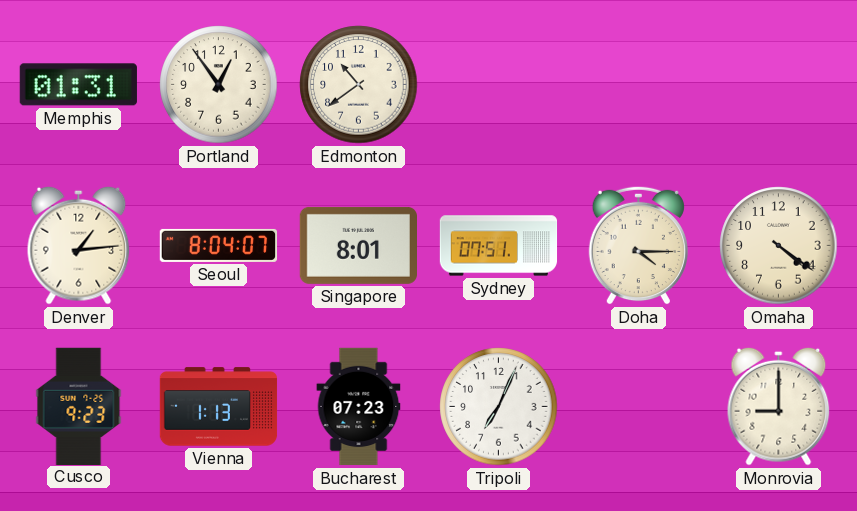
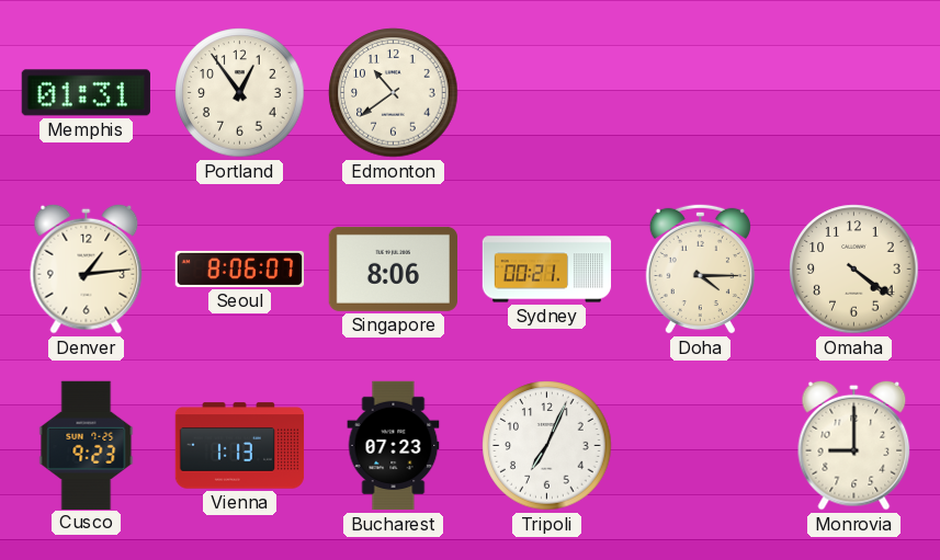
Seoul: 8:04 -> 8:06 (240, 268)
Singapore: 8:01 -> 8:06 (393, 268)
Sydney: 07:51 -> 00:21 (547, 270)
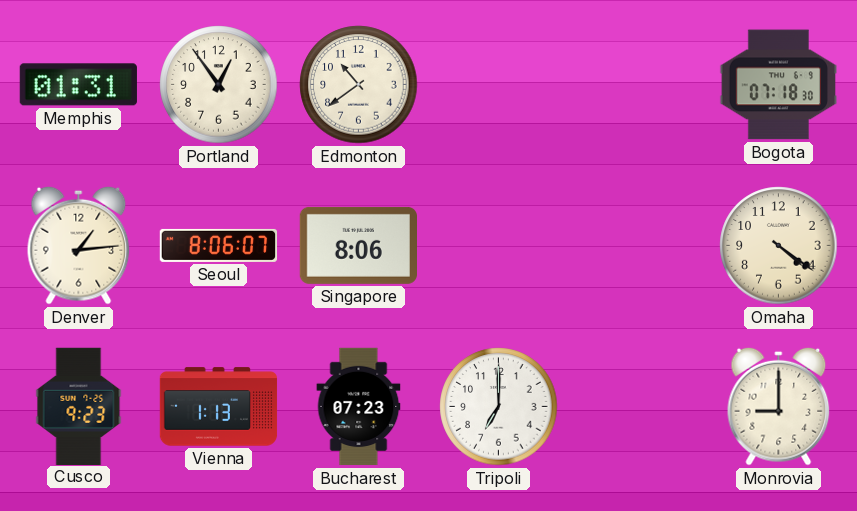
Bogota: none -> 07:18 (778, 85)
Sydney: 00:21 -> none (547, 270)
Doha: 4:15 -> none (700, 268)
Tripoli: 7:04 -> 7:00 (499, 407)
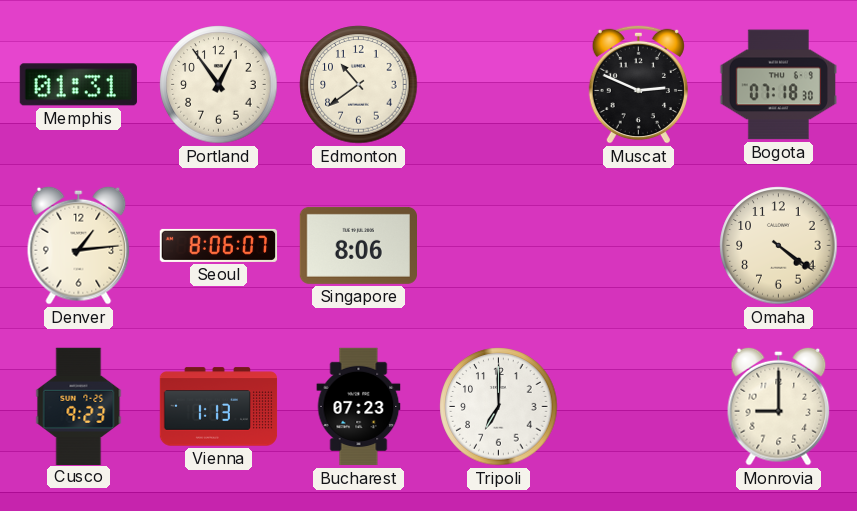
Muscat: none -> 2:49 (638, 84)
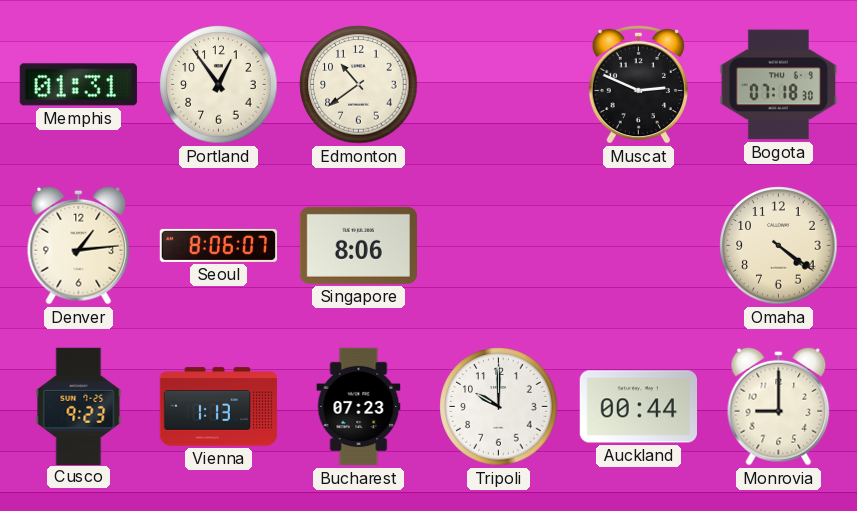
Tripoli: 7:00 -> 10:00 (499, 407)
Auckland: none -> 00:44 (638, 407)
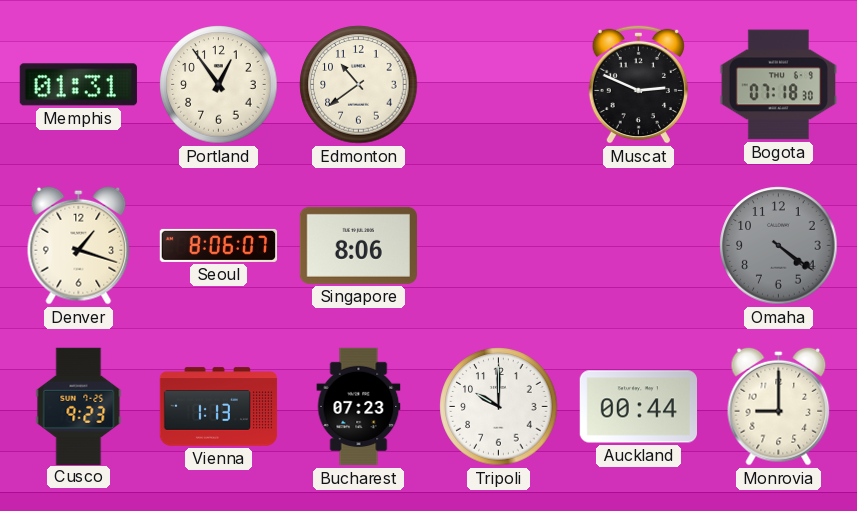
Denver: 1:14 -> 1:18 (79, 245)
Omaha dial: cream -> grey (779, 246)
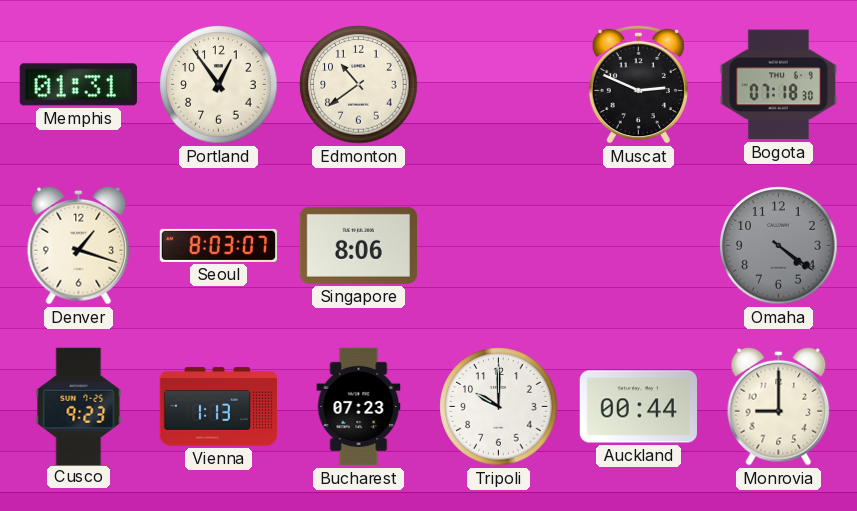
Seoul: 8:06 -> 8:03 (219, 245)
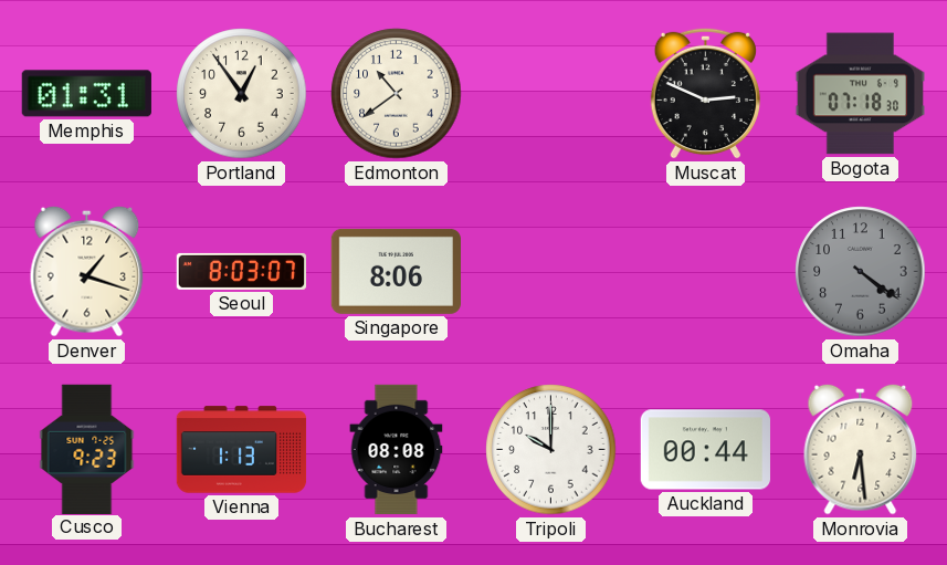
Bucharest: 07:23 -> 08:08 (397, 450)
Monrovia: 9:00 -> 6:29 (861, 449)
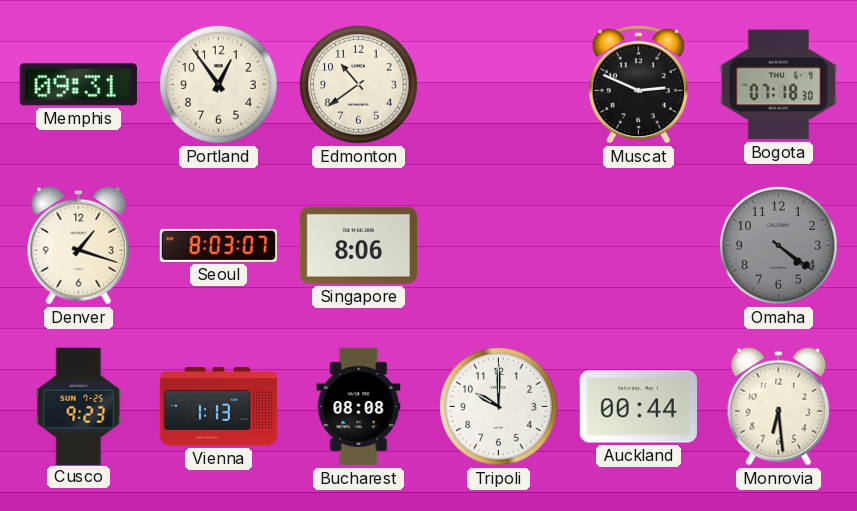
Memphis: 01:31 -> 09:31 (78, 85)
